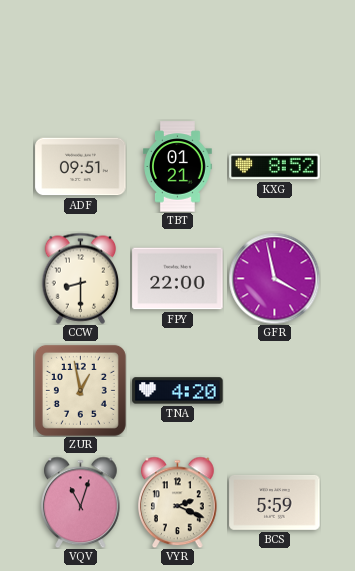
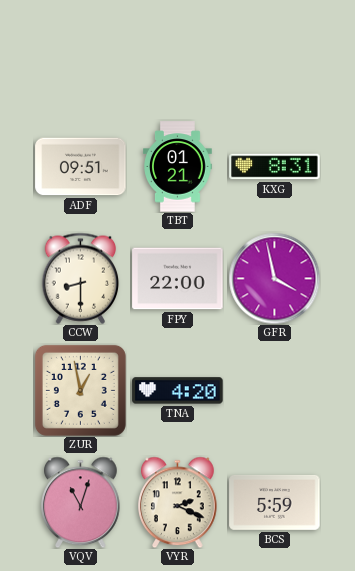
KXG: 8:52 -> 8:31 (275, 167)
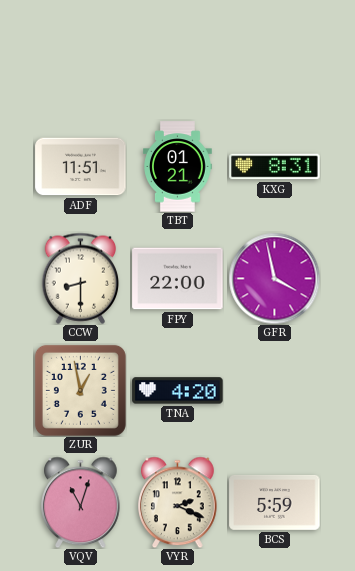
ADF: 09:51 -> 11:51 (81, 167)
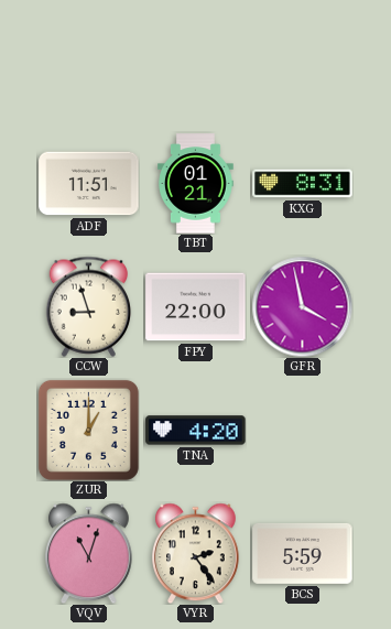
CCW: 8:30 -> 8:57 (89, 306)
ZUR: 12:58 -> 1:00 (88, 430)
VYR: 2:19 -> 2:24 (196, 553)
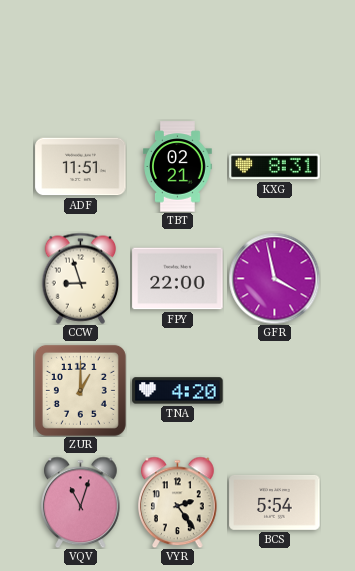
TBT: 01:21 -> 02:21 (178, 167)
BCS: 5:59 -> 5:54 (275, 502)
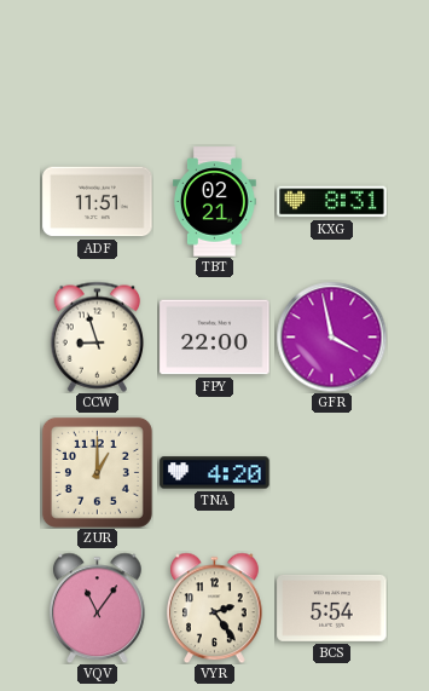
VQV: 11:03 -> 11:06 (98, 607)
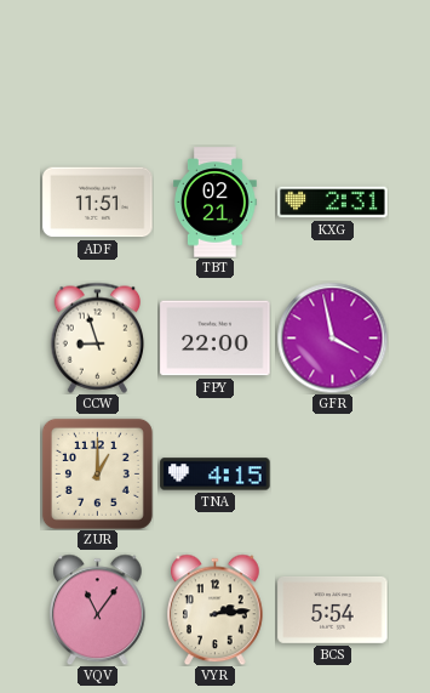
KXG: 8:31 -> 2:31 (333, 203)
TNA: 4:20 -> 4:15 (216, 475)
VYR: 2:24 -> 2:14 (216, 609)
